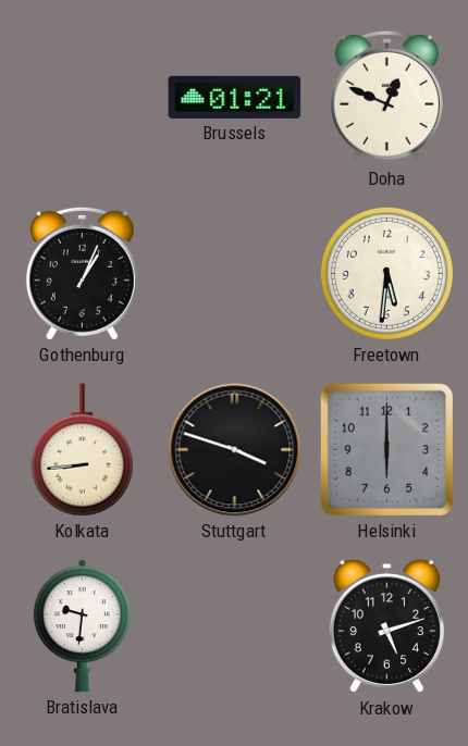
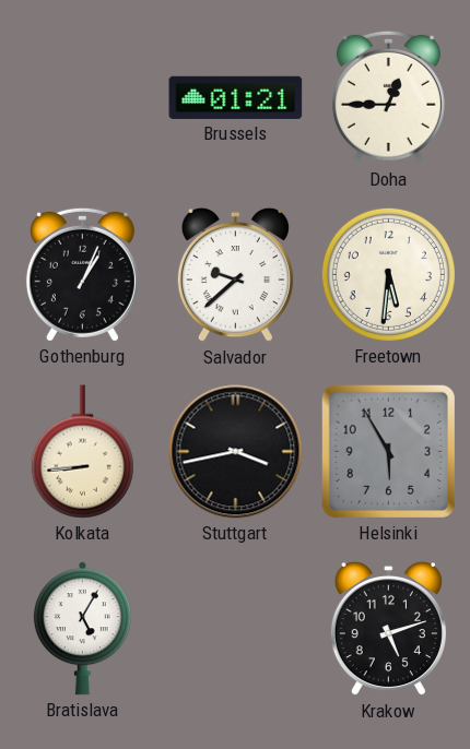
Doha: 12:49 -> 12:45 (388, 97)
Salvador: none -> 9:38 (235, 275)
Stuttgart: 3:48 -> 3:43 (236, 452)
Helsinki: 6:00 -> 5:55 (388, 451)
Bratislava: 9:31 -> 5:05 (82, 629)
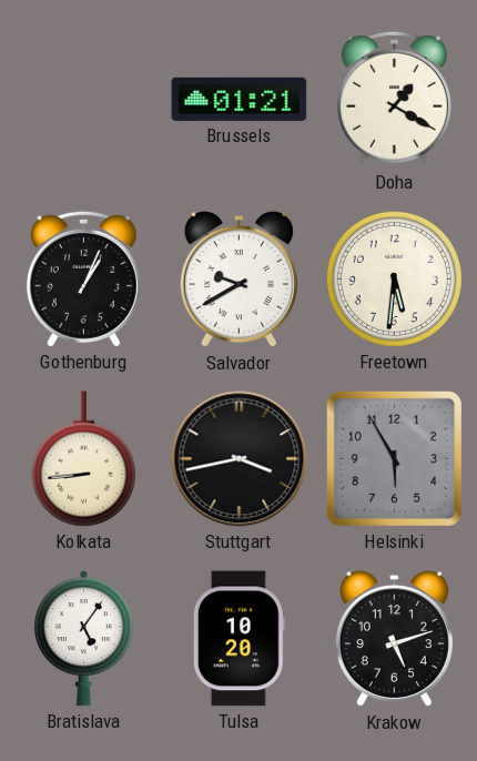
Doha: 12:45 -> 1:20 (394, 99)
Salvador: 9:38 -> 9:40 (238, 280)
Bratislava: 5:05 -> 5:06 (83, 639)
Tulsa: none -> 10:20 (238, 639)
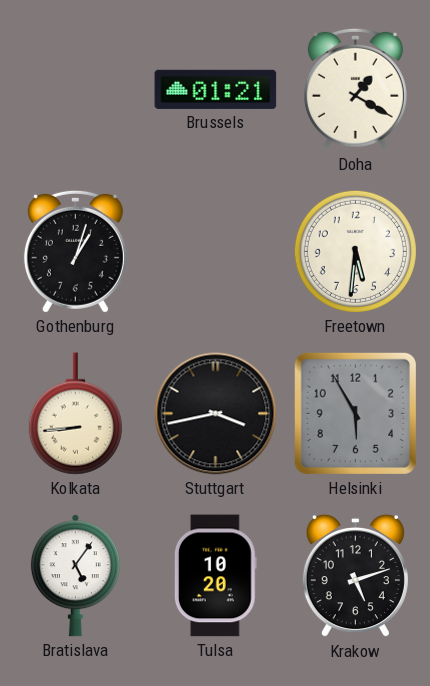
Gothenburg: 1:04 -> 1:03 (75, 251)
Salvador: 9:40 -> none (238, 280)
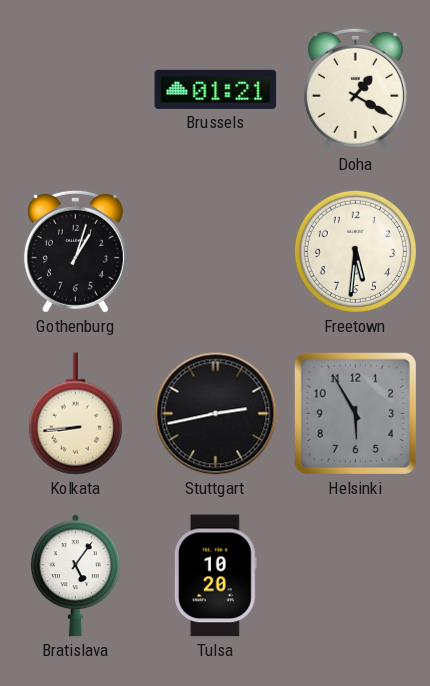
Stuttgart: 3:43 -> 2:43 (216, 414)
Krakow: 5:12 -> none (355, 576)
